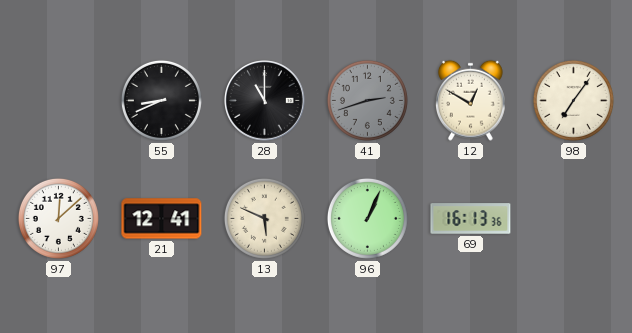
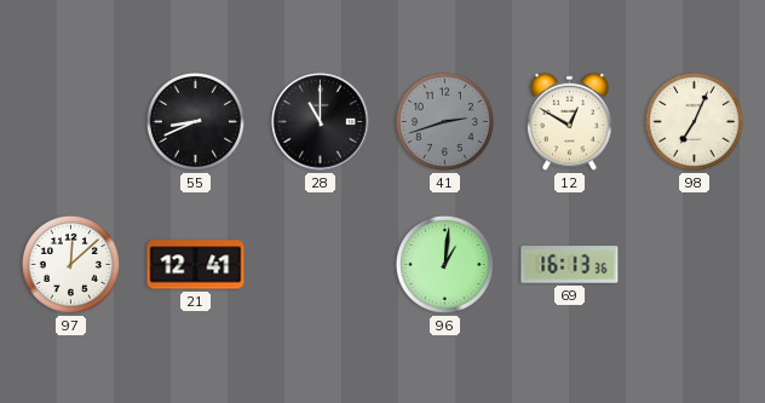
98: 7:06 -> 7:04 (694, 121)
13: 5:49 -> none (264, 218)
96: 1:04 -> 1:01 (444, 264)
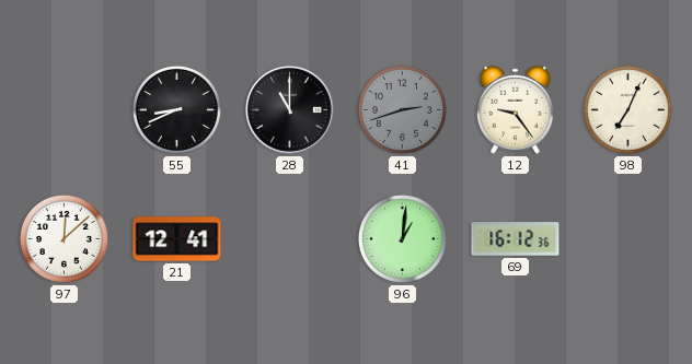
12: 12:50 -> 9:24 (515, 109)
69: 16:13 -> 16:12 (516, 239)
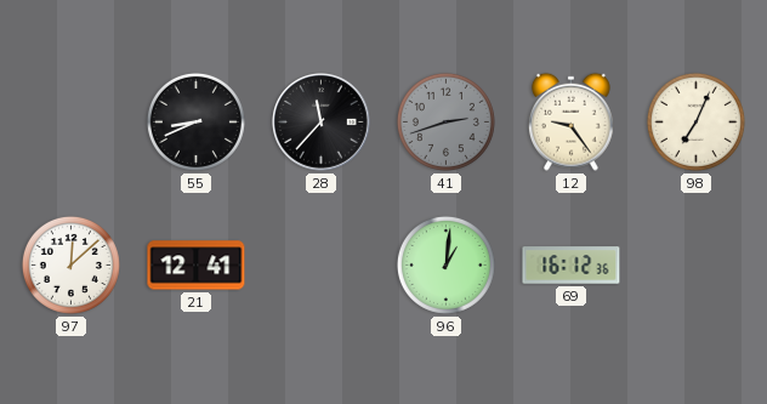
28: 11:00 -> 11:37 (322, 123)
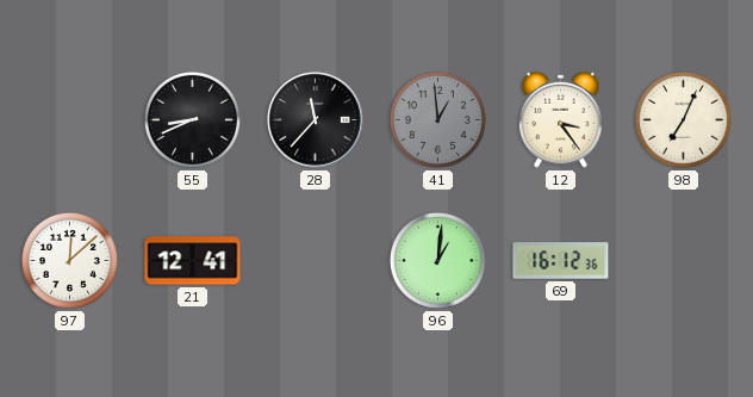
41: 2:42 -> 12:59 (437, 119)
12: 9:24 -> 3:24 (560, 119)
